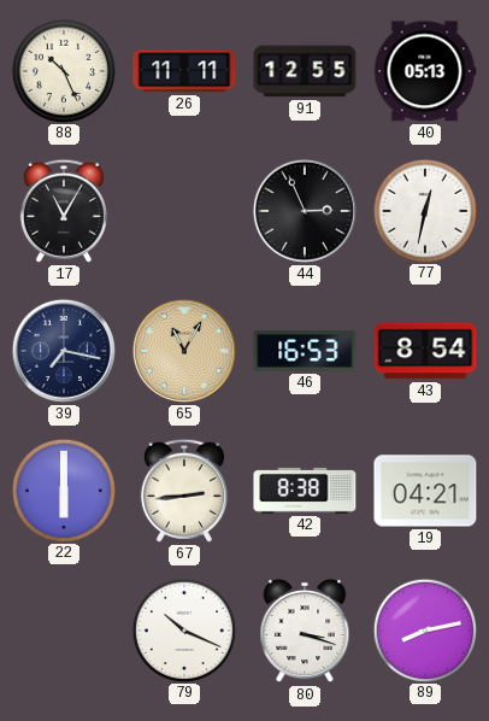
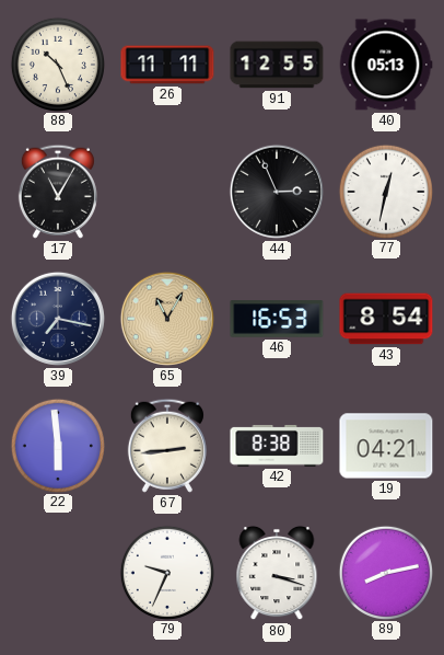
22: 6:00 -> 5:59 (57, 445)
79: 10:19 -> 9:34 (166, 572)
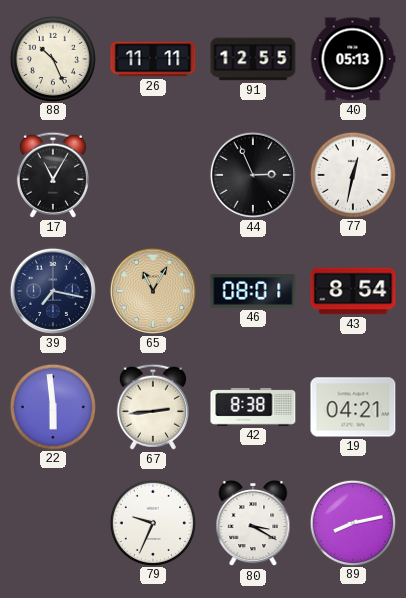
46: 16:53 -> 08:01 (253, 291)
80: 3:18 -> 3:20 (253, 523)
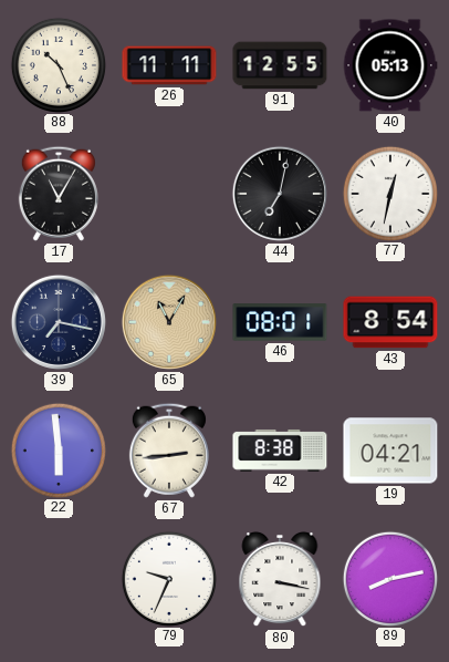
44: 2:56 -> 7:02 (280, 194)
80: 3:20 -> 3:17 (280, 579)
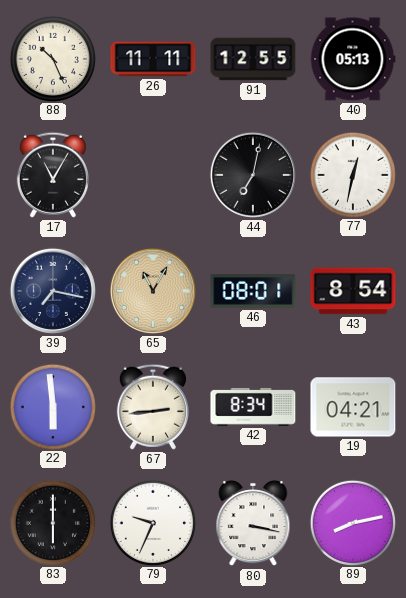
42: 8:38 -> 8:34 (253, 407)
83: none -> 6:00 (52, 522)
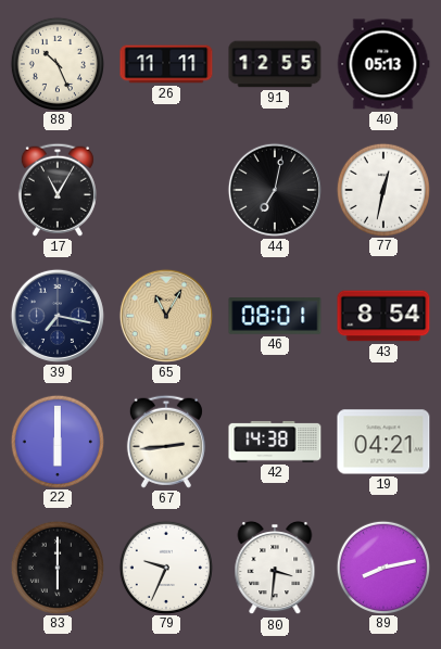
22: 5:59 -> 6:00 (56, 441)
42: 8:34 -> 14:38 (275, 442)
80: 3:17 -> 3:31 (275, 568)
